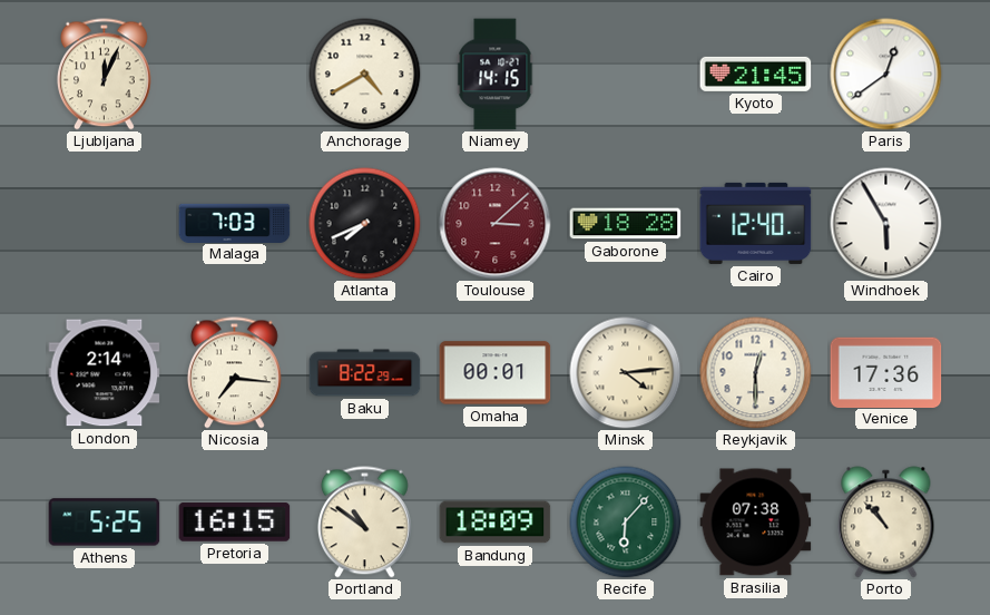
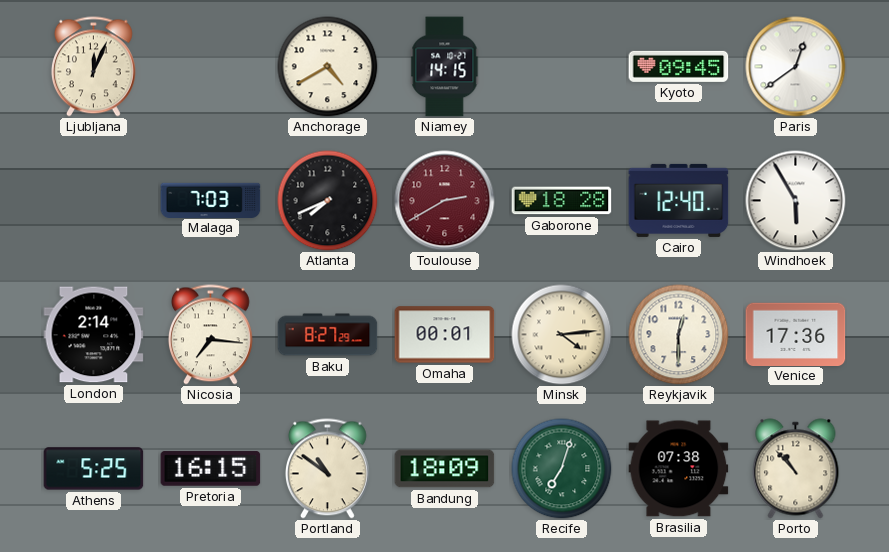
Kyoto: 21:45 -> 09:45 (679, 66)
Toulouse: 3:08 -> 2:40 (445, 201)
Baku: 8:22 -> 8:27 (328, 335)
Recife: 6:07 -> 7:03 (562, 469)
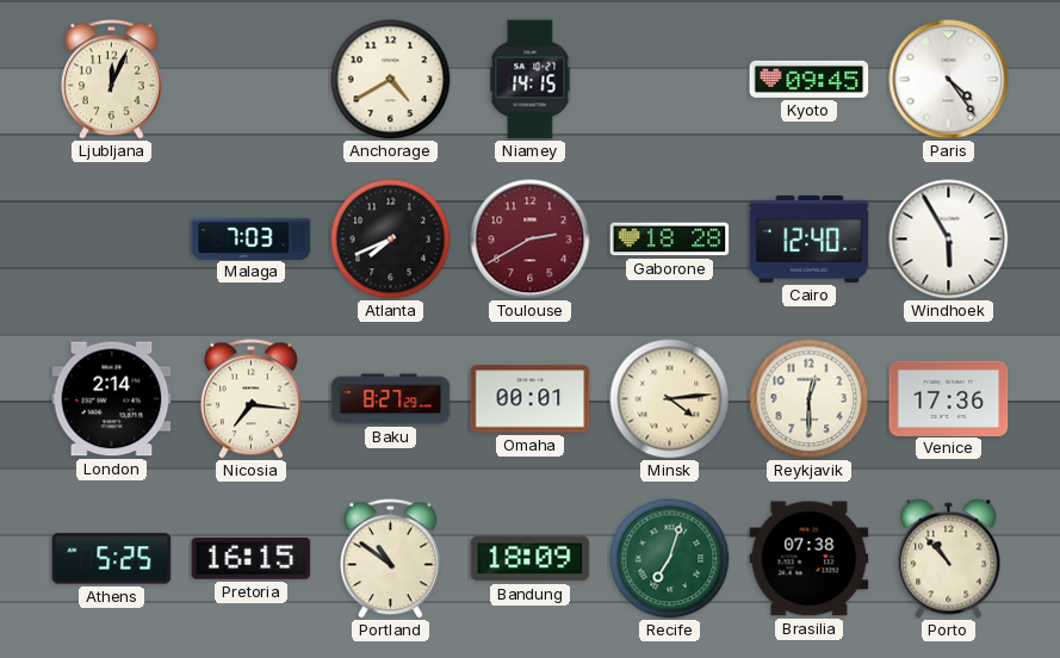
Paris: 12:39 -> 4:24 (949, 80)
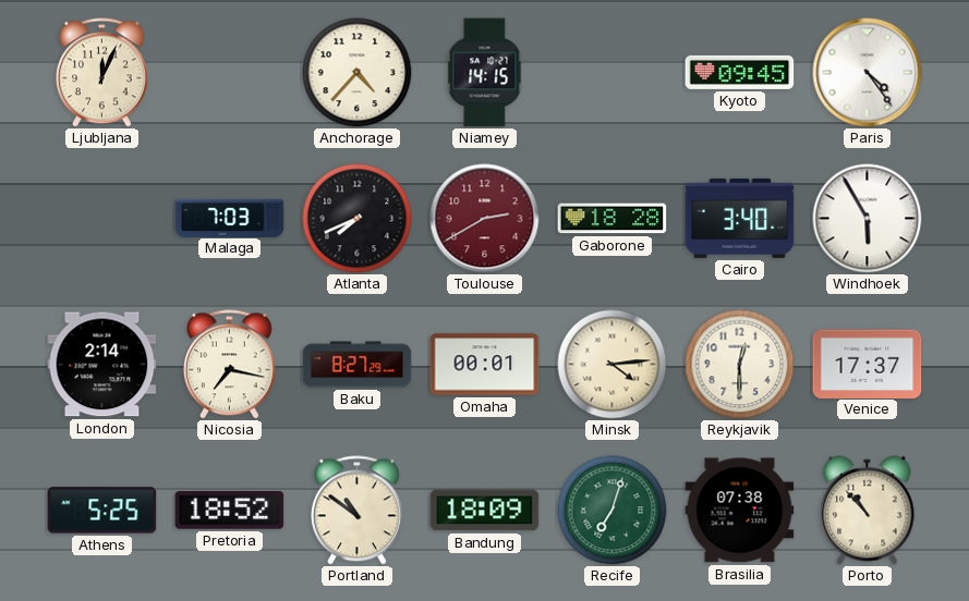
Anchorage: 4:40 -> 4:37 (358, 73)
Cairo: 12:40 -> 3:40 (740, 218)
Nicosia: 7:16 -> 7:17 (229, 365)
Venice: 17:36 -> 17:37 (868, 364)
Pretoria: 16:15 -> 18:52 (230, 511)
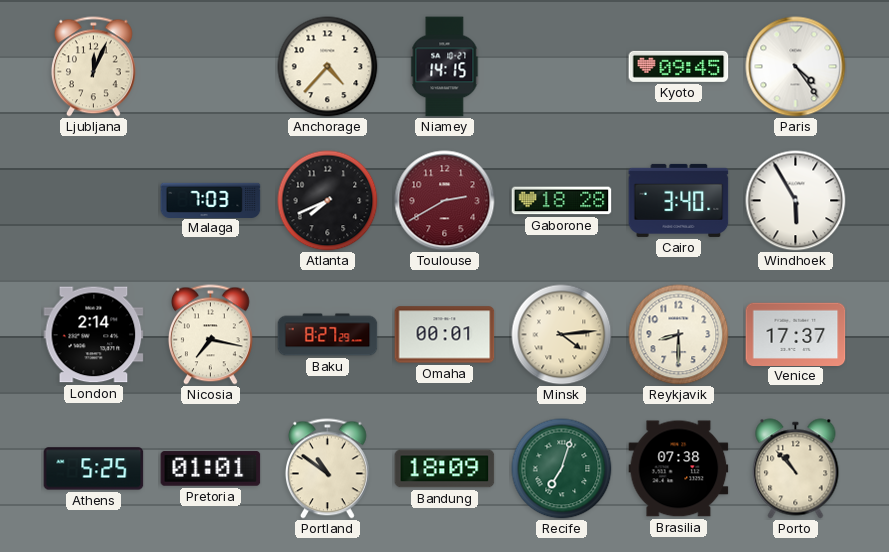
Reykjavik: 12:30 -> 8:30 (679, 335)
Pretoria: 18:52 -> 01:01 (211, 469)
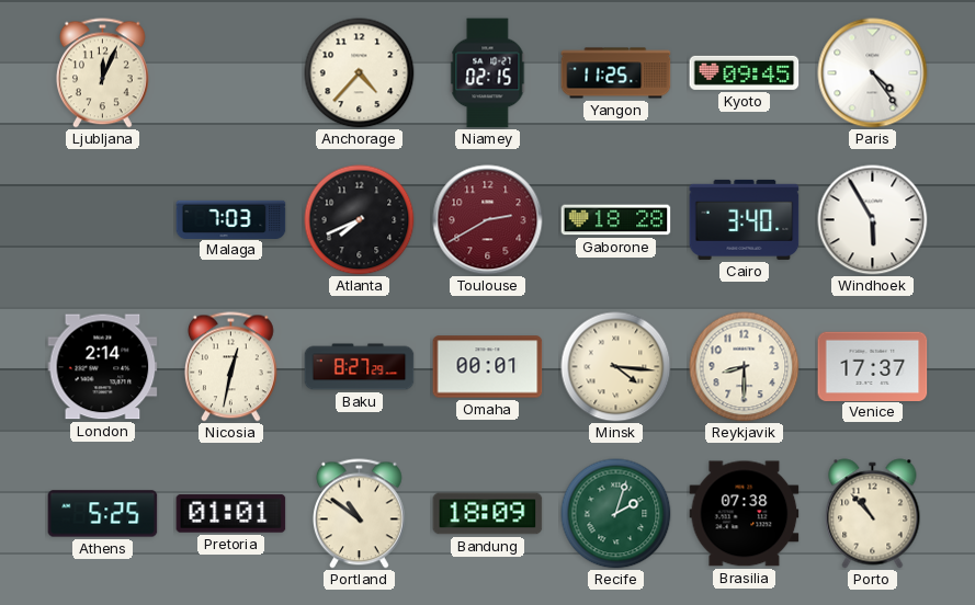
Niamey: 14:15 -> 02:15 (488, 73)
Yangon: none -> 11:25 (616, 73)
Nicosia: 7:17 -> 12:32 (230, 367)
Minsk: 4:14 -> 4:16 (616, 367)
Recife: 7:03 -> 2:03 (616, 514)
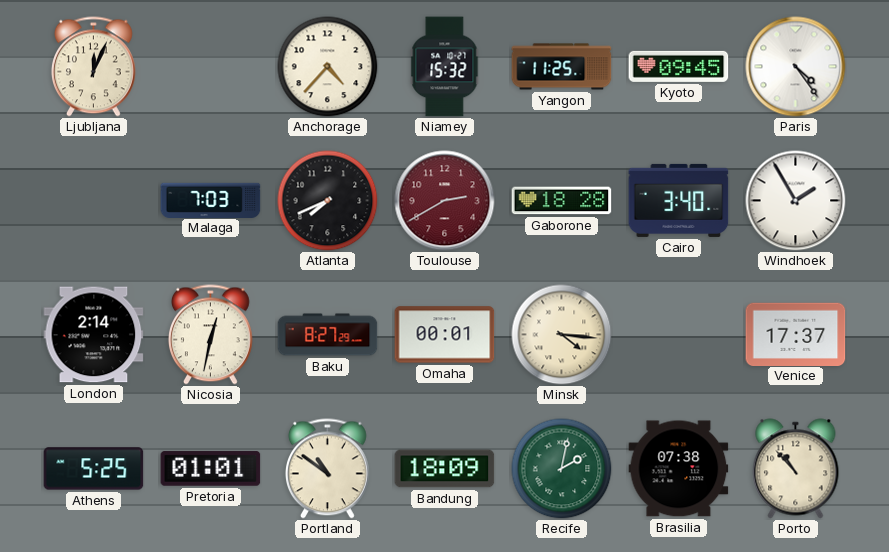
Niamey: 02:15 -> 15:32 (445, 67)
Windhoek: 5:55 -> 1:55 (796, 201)
Reykjavik: 8:30 -> none (745, 367)
Recife: 2:03 -> 2:02 (562, 469)
